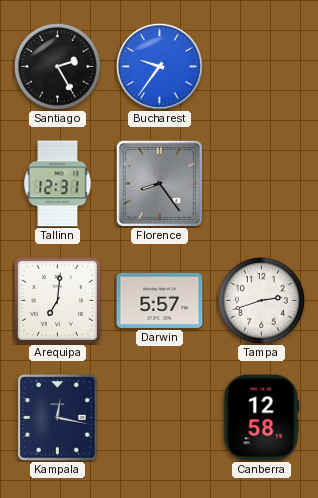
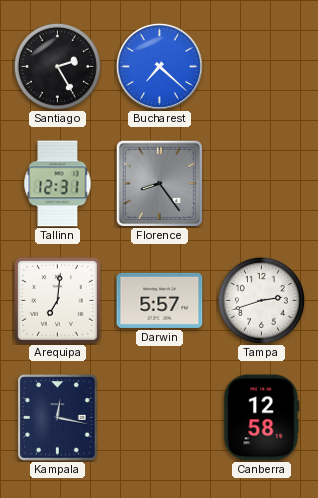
Bucharest: 9:36 -> 7:22 (159, 66)
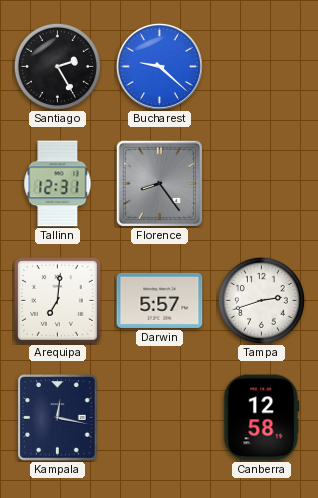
Bucharest: 7:22 -> 9:22 (159, 66)
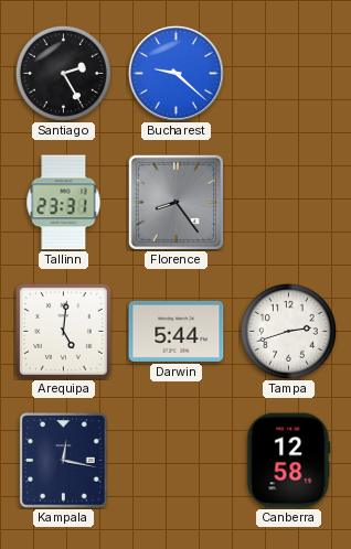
Tallinn: 12:31 -> 23:31 (64, 203)
Arequipa: 7:01 -> 5:01 (63, 331)
Darwin: 5:57 -> 5:44 (177, 331)
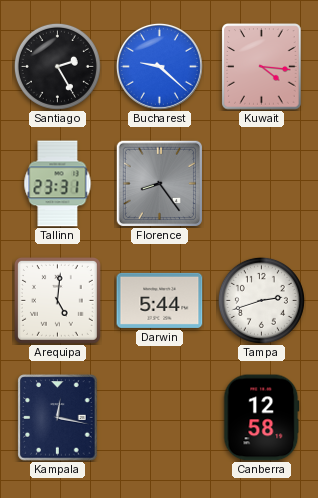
Kuwait: none -> 4:16 (262, 67)
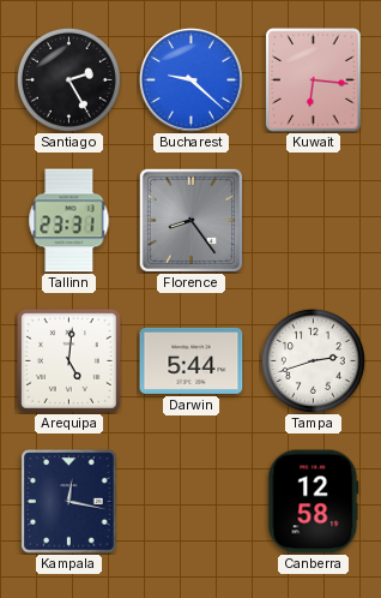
Kuwait: 4:16 -> 6:16 (314, 80)
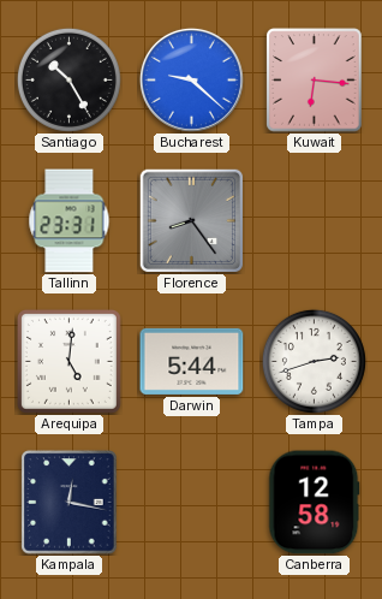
Santiago: 2:25 -> 10:25 (68, 79)
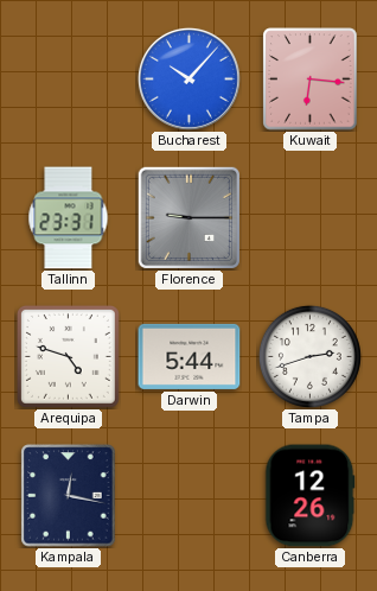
Santiago: 10:25 -> none (68, 79)
Bucharest: 9:22 -> 10:07 (188, 78)
Florence: 8:24 -> 9:15 (188, 217)
Arequipa: 5:01 -> 4:48 (68, 356)
Canberra: 12:58 -> 12:26 (311, 496)
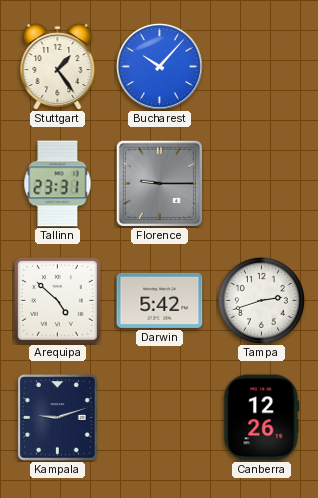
Stuttgart: none -> 1:24 (58, 66)
Kuwait: 6:16 -> none (311, 80)
Arequipa: 4:48 -> 4:52 (57, 300)
Darwin: 5:44 -> 5:42 (160, 300)
Kampala: 12:17 -> 9:12 (58, 418)
